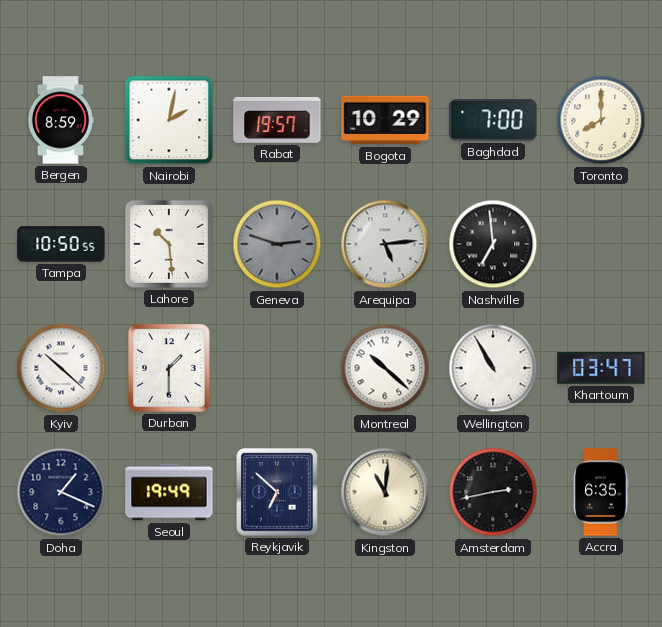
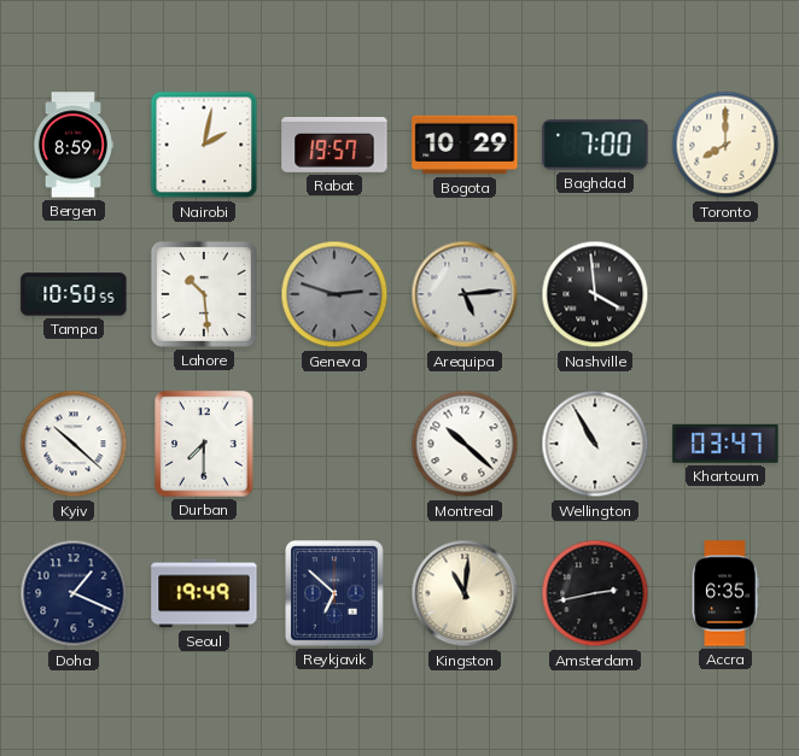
Nashville: 6:59 -> 3:59 (595, 294)
Durban: 1:30 -> 7:30 (204, 444)
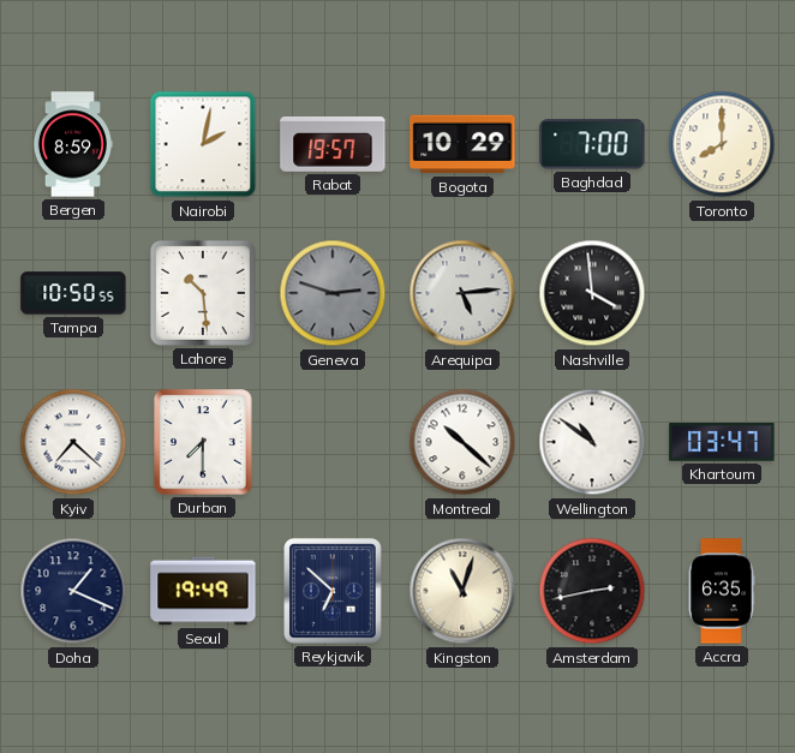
Kyiv: 10:22 -> 7:22 (73, 442)
Wellington: 10:55 -> 10:51 (592, 442)
Kingston: 11:01 -> 11:03 (462, 591)
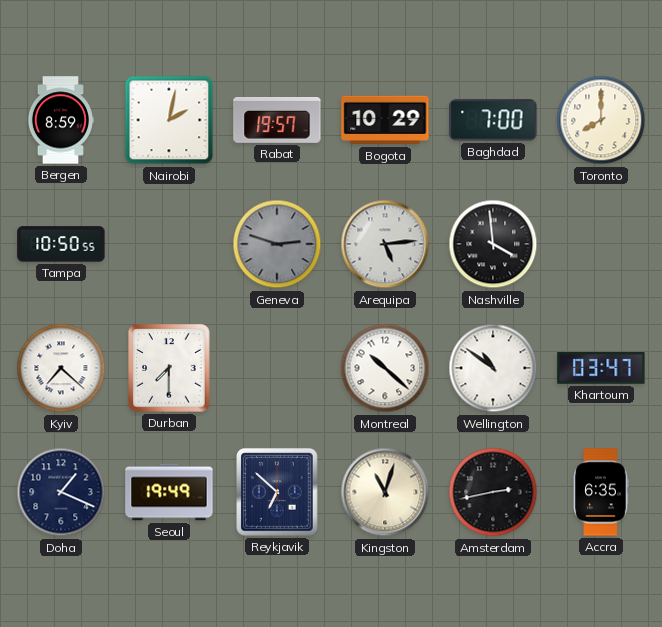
Lahore: 10:29 -> none (203, 293)
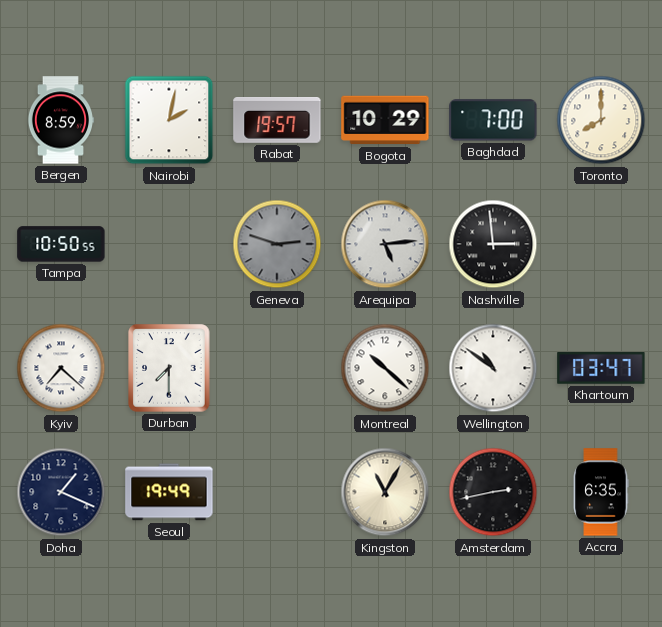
Nashville: 3:59 -> 2:59 (493, 244)
Reykjavik: 6:52 -> none (278, 493)
Kingston: 11:03 -> 11:05 (385, 492)
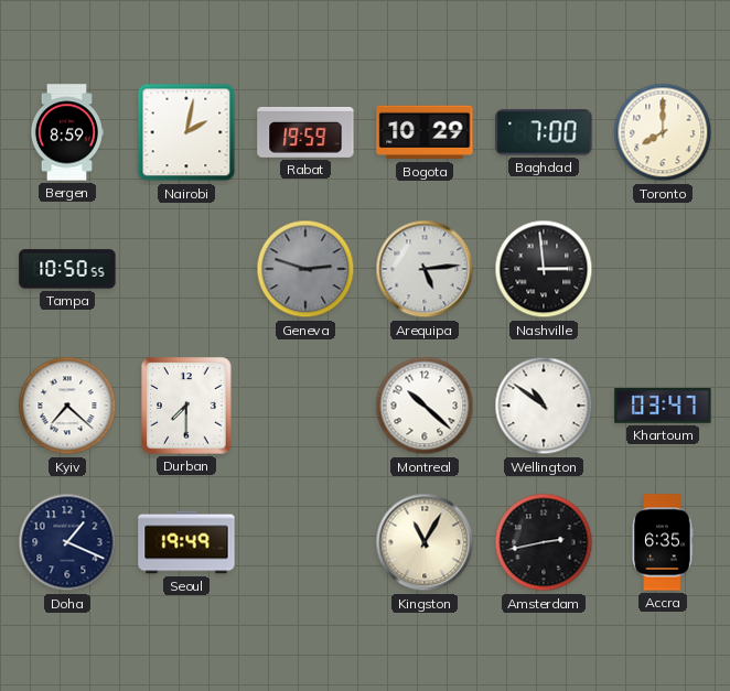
Rabat: 19:57 -> 19:59 (305, 133)
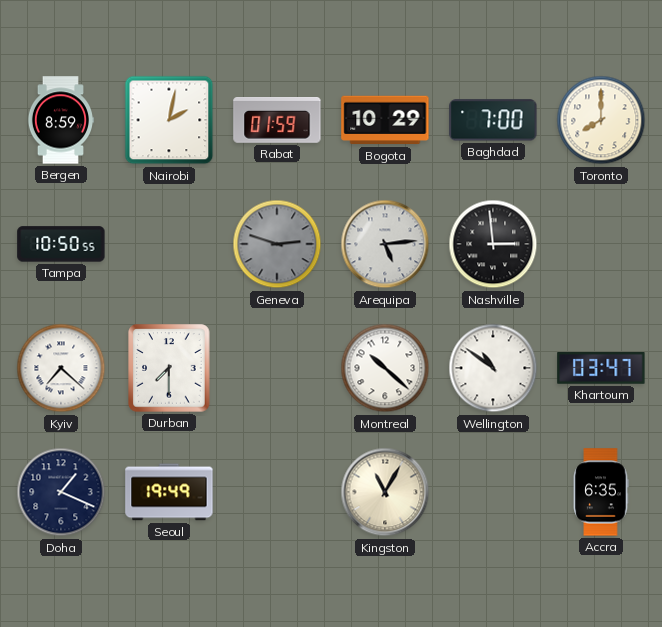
Rabat: 19:59 -> 01:59 (277, 121)
Amsterdam: 2:43 -> none (544, 542)
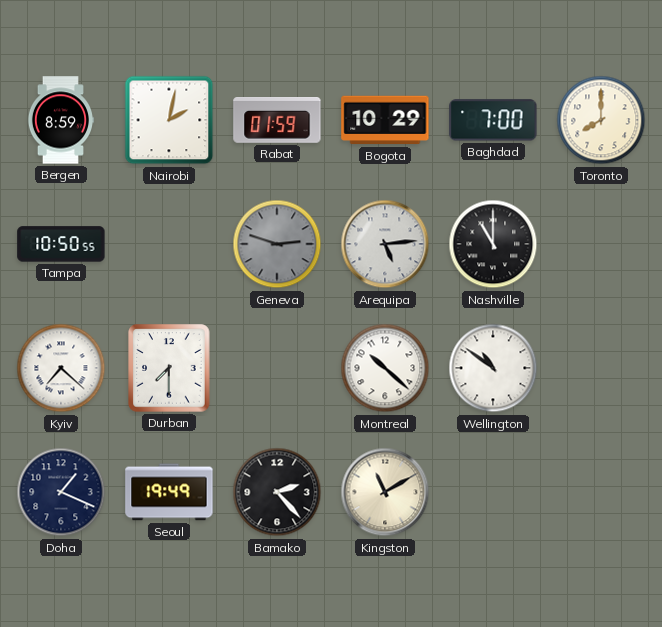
Nashville: 2:59 -> 11:00 (493, 244)
Khartoum: 03:47 -> none (601, 369)
Bamako: none -> 2:23 (277, 492)
Kingston: 11:05 -> 11:10 (385, 492)
Accra: 6:35 -> none (601, 492)
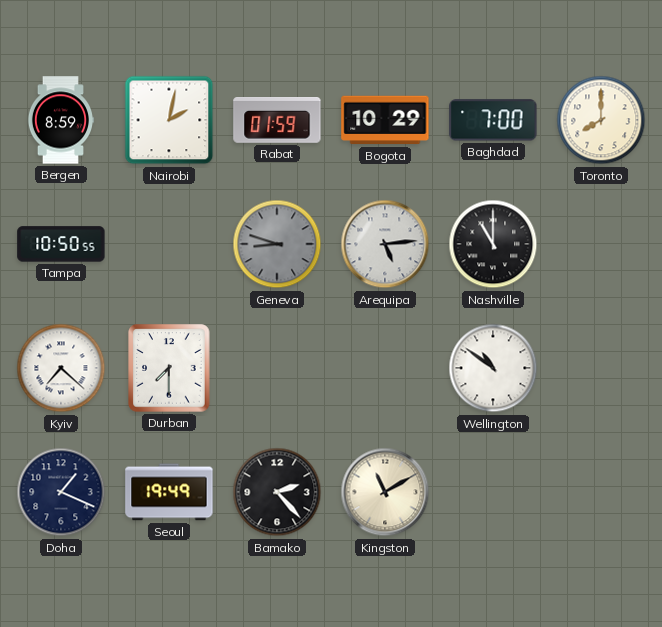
Geneva: 2:48 -> 8:48 (277, 244)
Montreal: 10:22 -> none (385, 368)
